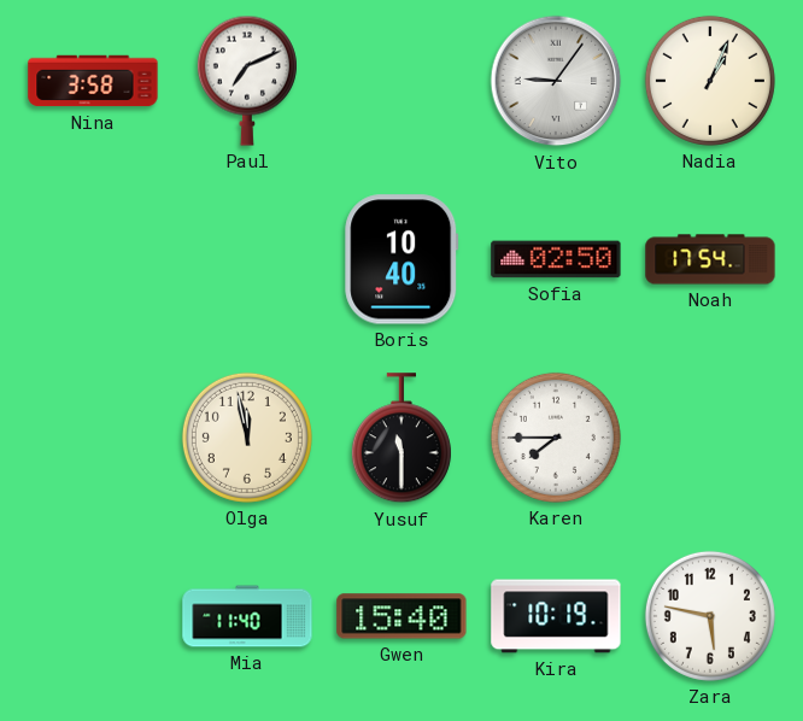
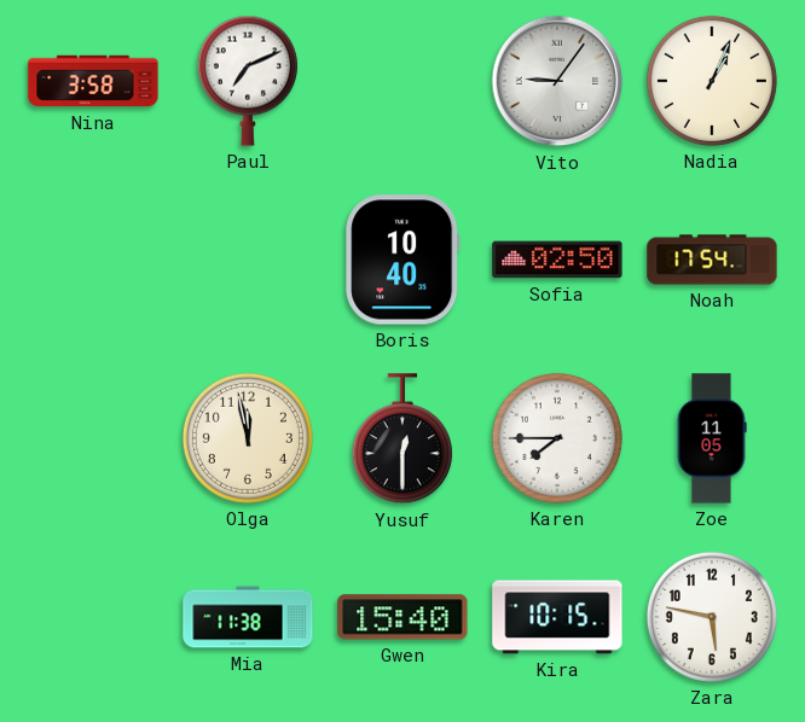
Yusuf: 11:30 -> 12:30 (402, 439)
Zoe: none -> 11:05 (712, 438)
Mia: 11:40 -> 11:38 (248, 617)
Kira: 10:19 -> 10:15 (557, 617)
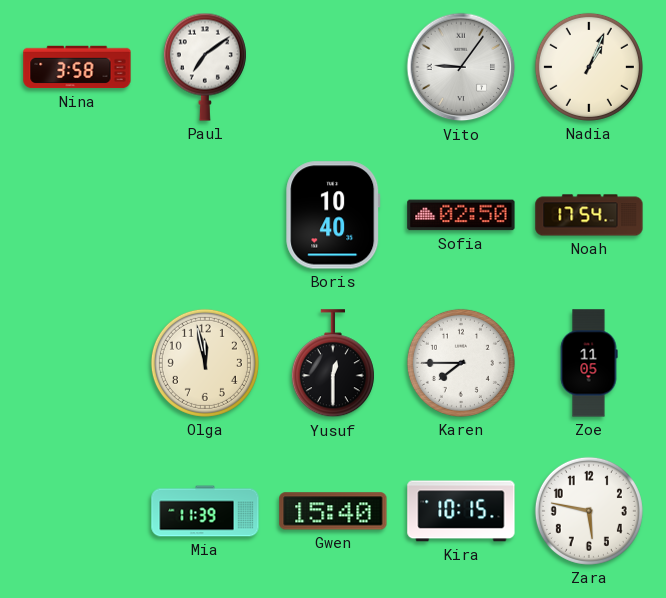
Paul: 7:11 -> 7:09 (205, 67)
Mia: 11:38 -> 11:39 (205, 511)
